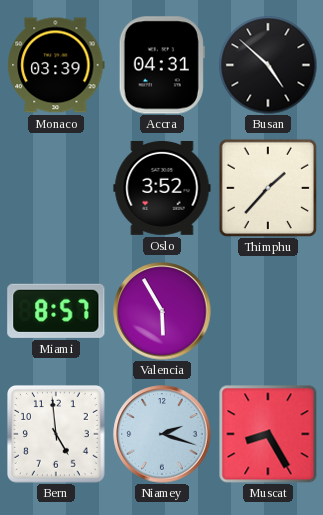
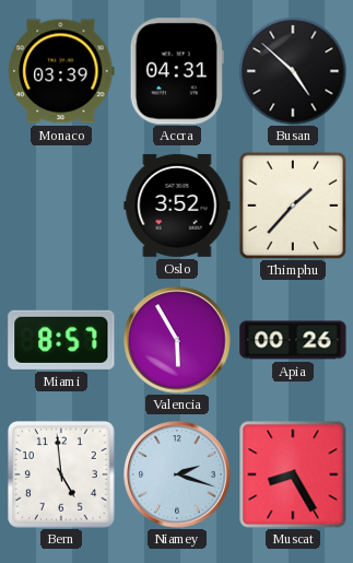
Apia: none -> 00:26 (293, 340)
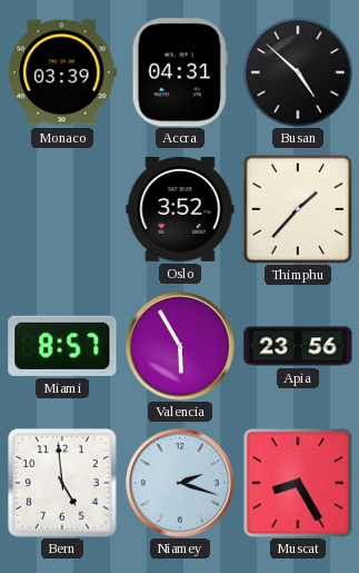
Apia: 00:26 -> 23:56 (298, 346)
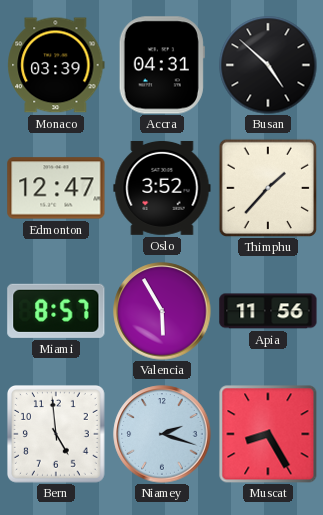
Edmonton: none -> 12:47 (56, 188)
Apia: 23:56 -> 11:56 (268, 311)
